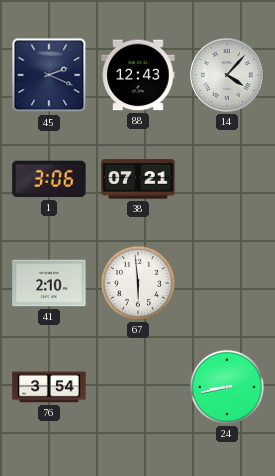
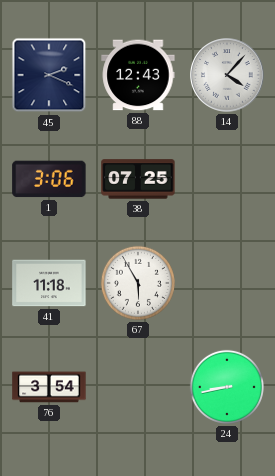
38: 07:21 -> 07:25 (138, 179)
41: 2:10 -> 11:18 (49, 283)
67: 5:59 -> 5:55 (138, 283)
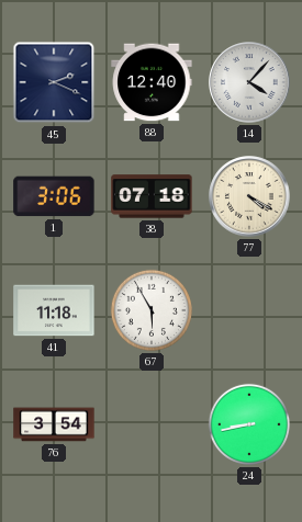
88: 12:43 -> 12:40 (152, 82)
38: 07:25 -> 07:18 (152, 196)
77: none -> 4:20 (249, 196)
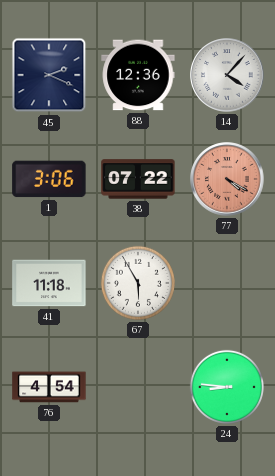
88: 12:40 -> 12:36 (138, 75)
38: 07:18 -> 07:22 (138, 179)
77 dial: cream -> salmon (227, 179)
76: 3:54 -> 4:54 (49, 387)
24: 8:43 -> 8:46 (227, 387)
